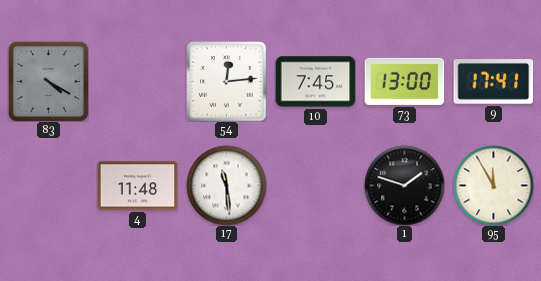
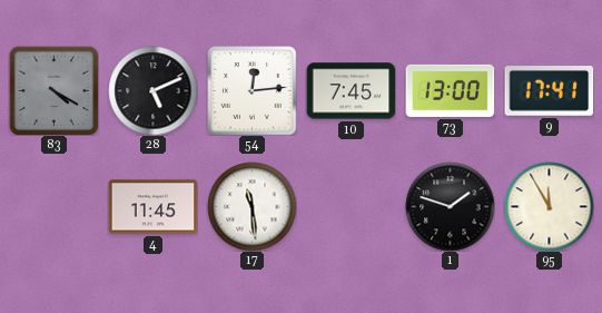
28: none -> 5:11 (152, 90)
4: 11:48 -> 11:45 (152, 207)
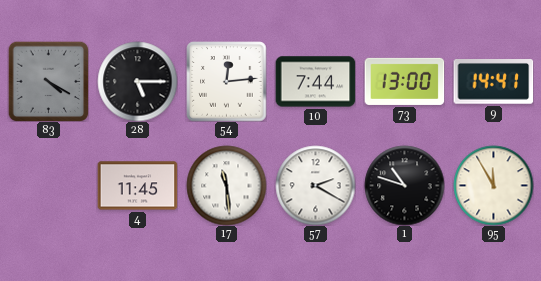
28: 5:11 -> 5:15 (137, 81)
10: 7:45 -> 7:44 (315, 82)
9: 17:41 -> 14:41 (493, 82)
57: none -> 2:20 (315, 185)
1: 1:48 -> 10:48 (404, 185)
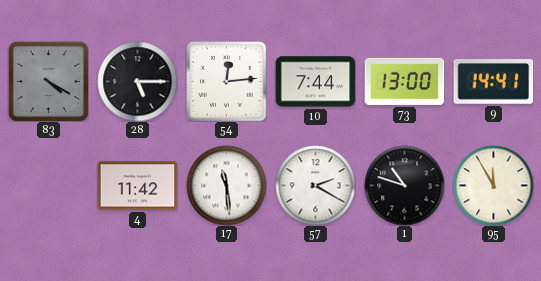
4: 11:45 -> 11:42 (137, 186)
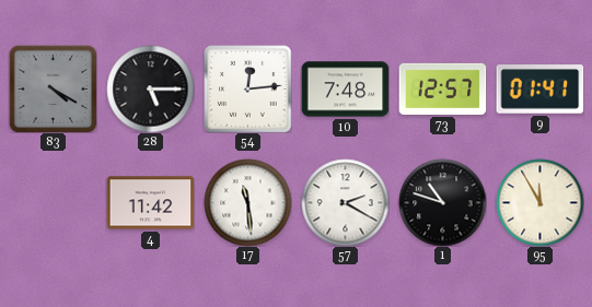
10: 7:44 -> 7:48 (345, 90)
73: 13:00 -> 12:57 (442, 88)
9: 14:41 -> 01:41 (539, 90)
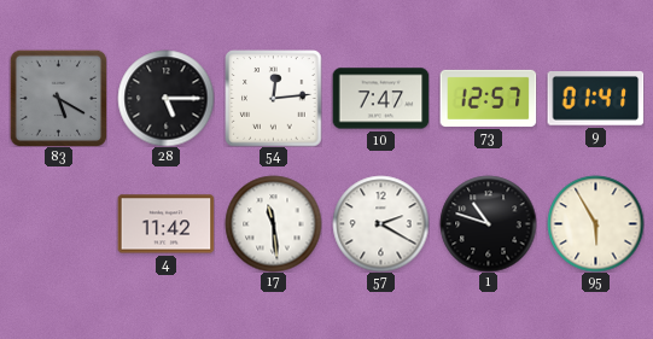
83: 4:20 -> 5:20 (58, 98)
10: 7:48 -> 7:47 (380, 99)
95: 11:55 -> 5:55 (595, 223)
